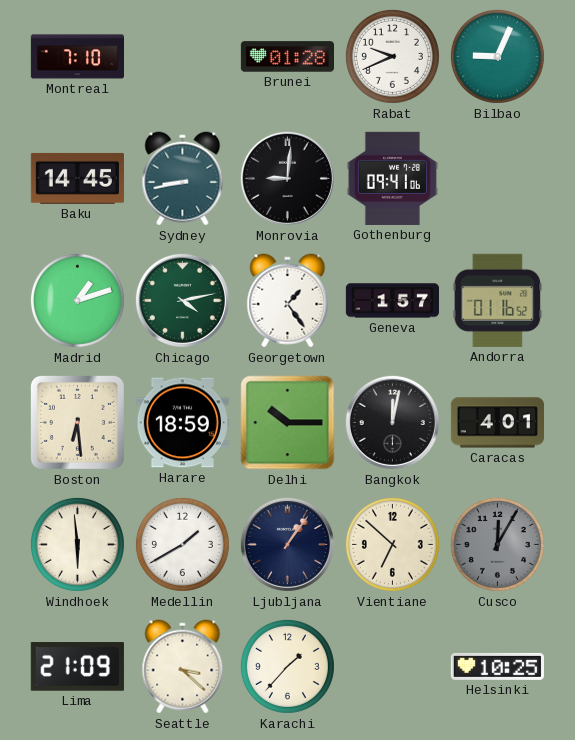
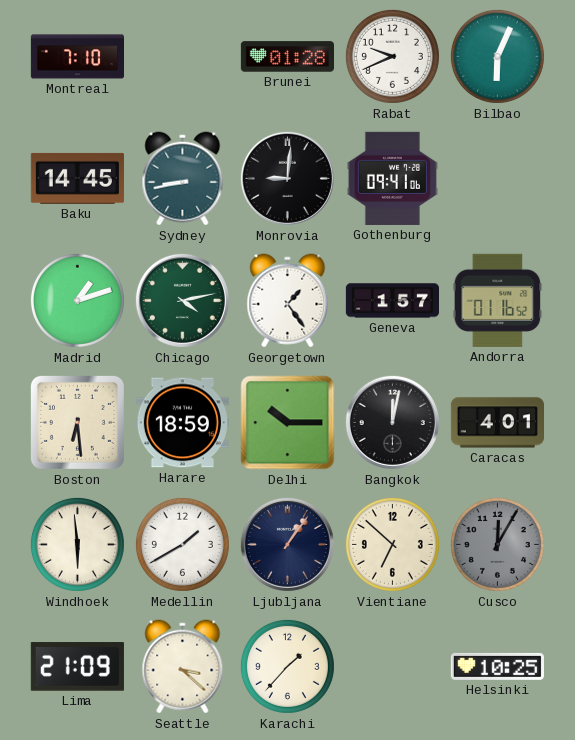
Bilbao: 9:04 -> 6:04 (497, 56)
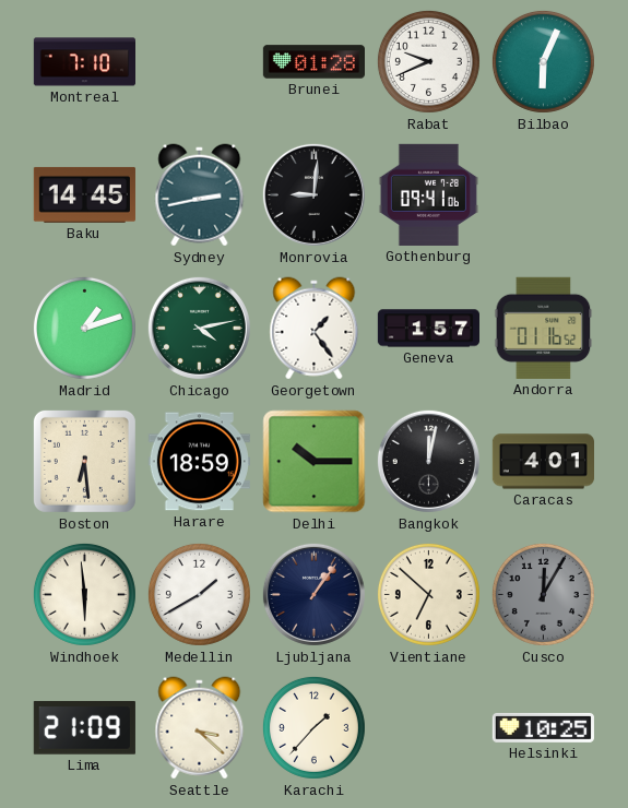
Sydney: 8:43 -> 2:43 (200, 195)
